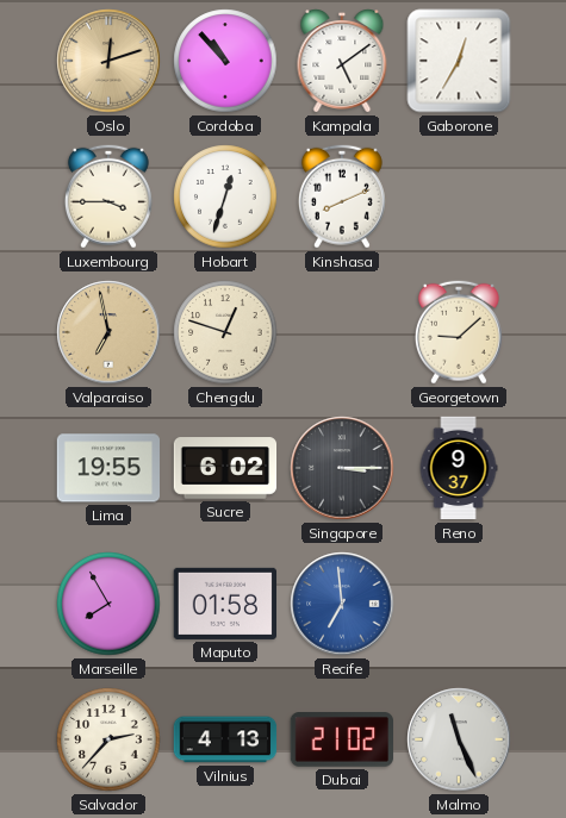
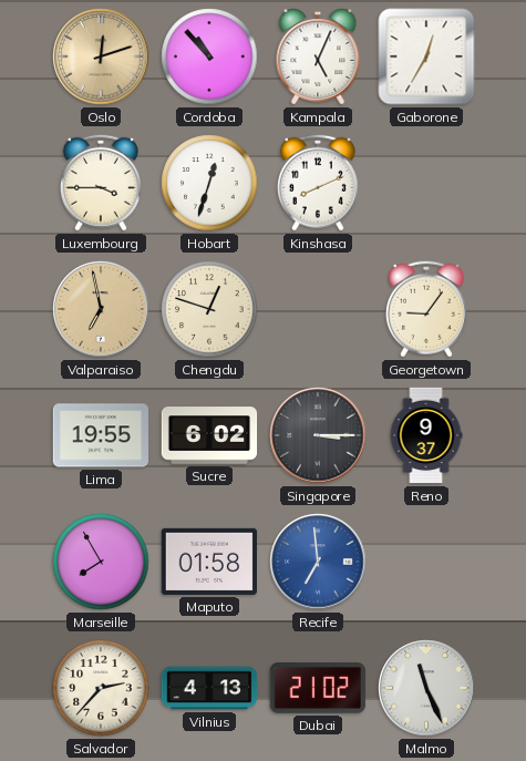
Kampala: 5:09 -> 5:04 (318, 58)
Georgetown: 9:08 -> 9:06 (426, 309)
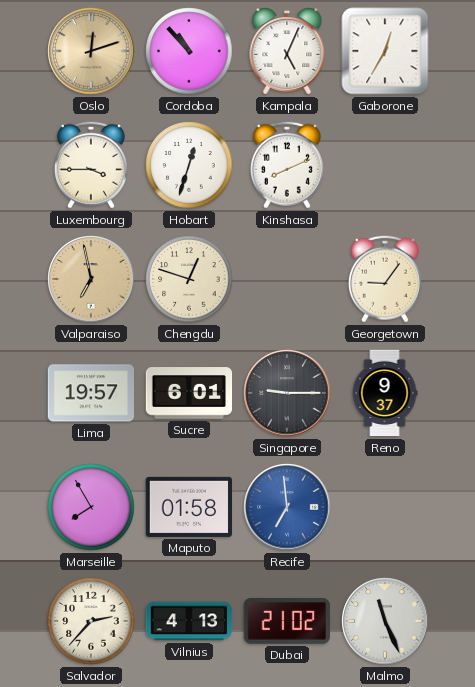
Lima: 19:55 -> 19:57 (91, 393)
Sucre: 6:02 -> 6:01 (189, 393)
Singapore: 3:15 -> 9:15 (287, 393)
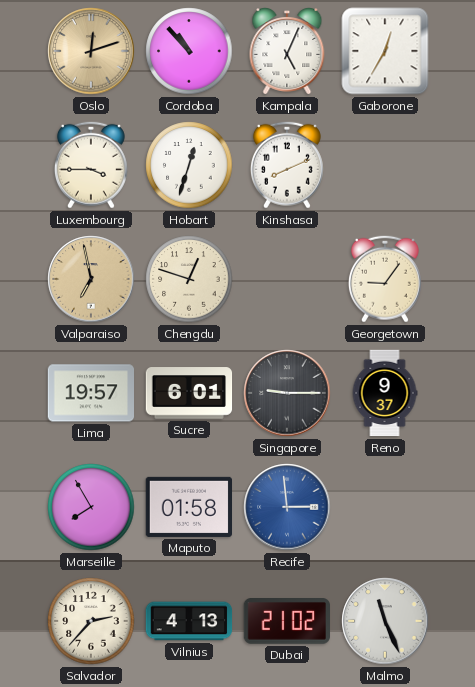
Recife: 6:59 -> 2:59 (287, 507)
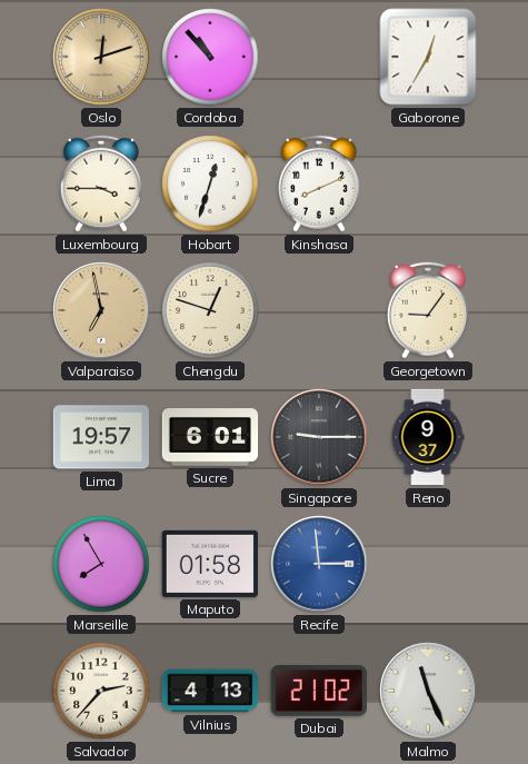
Kampala: 5:04 -> none (287, 52)
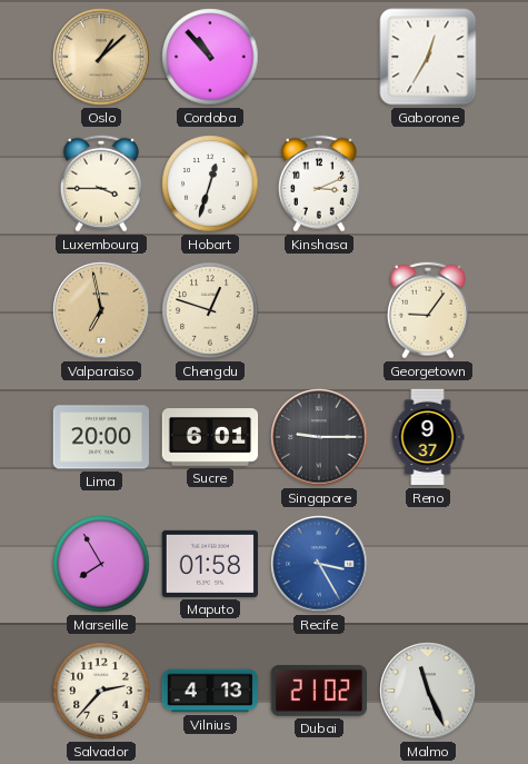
Oslo: 12:12 -> 1:08 (101, 57)
Kinshasa: 8:11 -> 3:11 (319, 183)
Lima: 19:57 -> 20:00 (101, 437)
Recife: 2:59 -> 3:25 (319, 564)
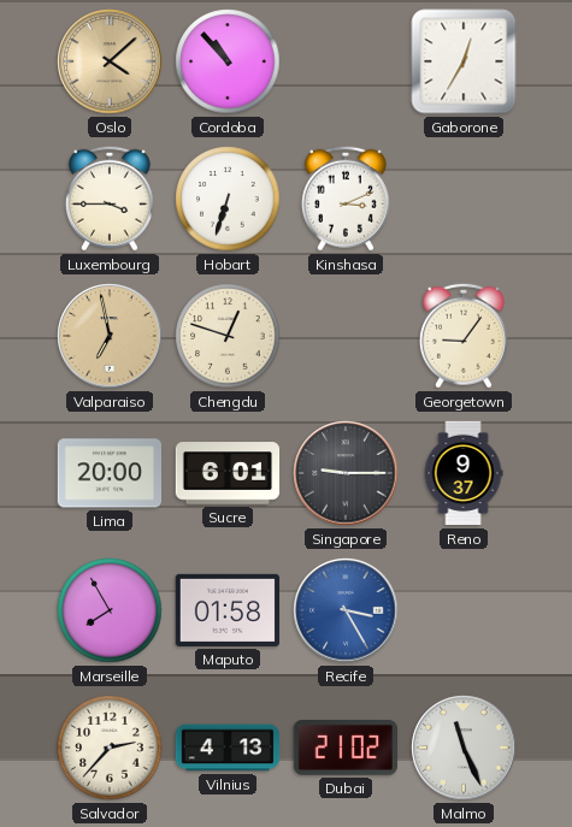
Oslo: 1:08 -> 4:08 (110, 61)
Hobart: 12:33 -> 6:33 (228, 199)
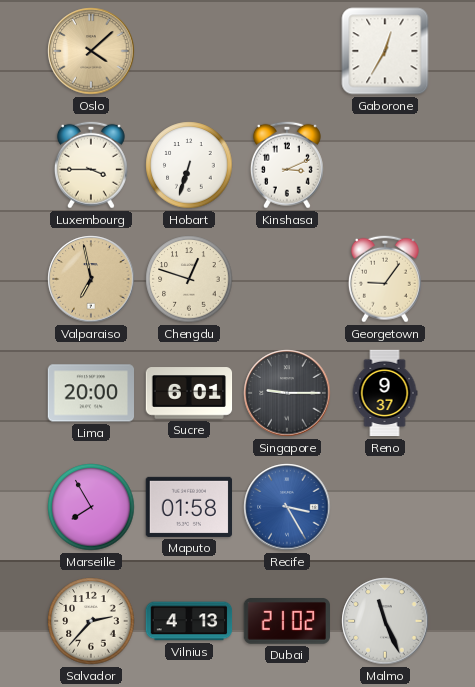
Cordoba: 10:53 -> none (228, 61)
